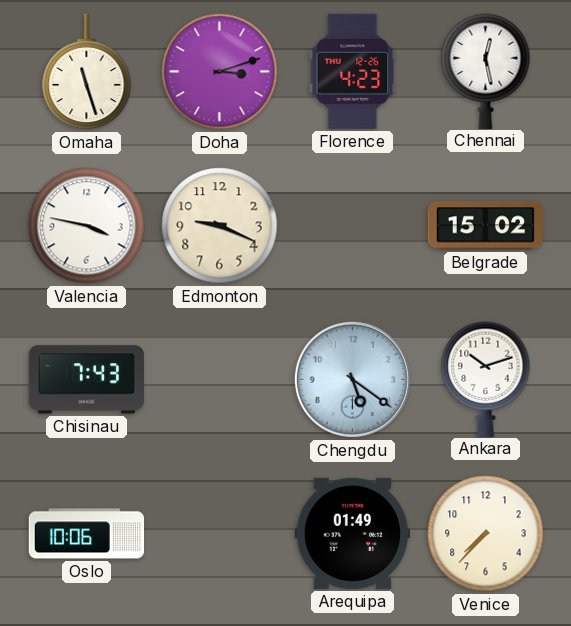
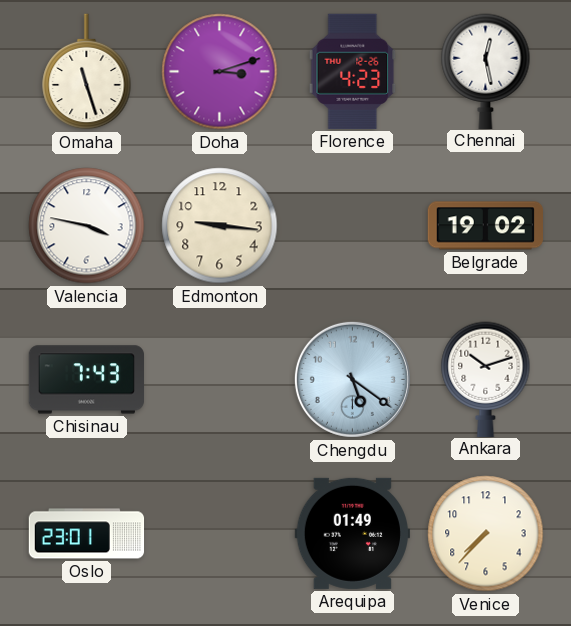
Edmonton: 9:19 -> 9:16 (220, 226)
Belgrade: 15:02 -> 19:02 (485, 226)
Oslo: 10:06 -> 23:01 (87, 534)
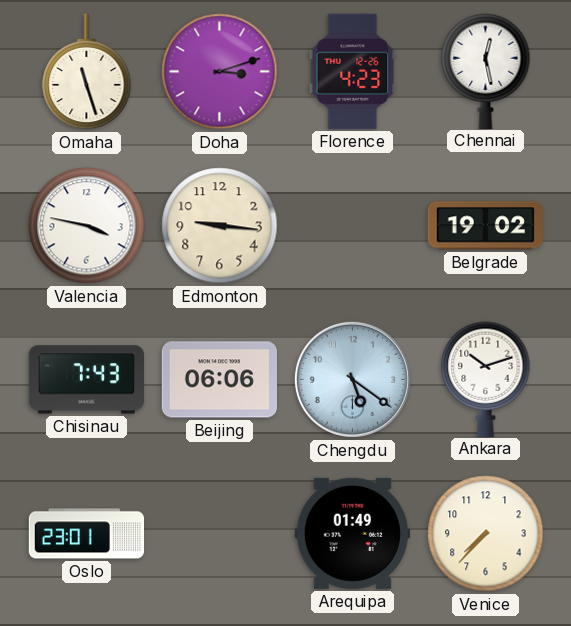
Beijing: none -> 06:06 (219, 380)
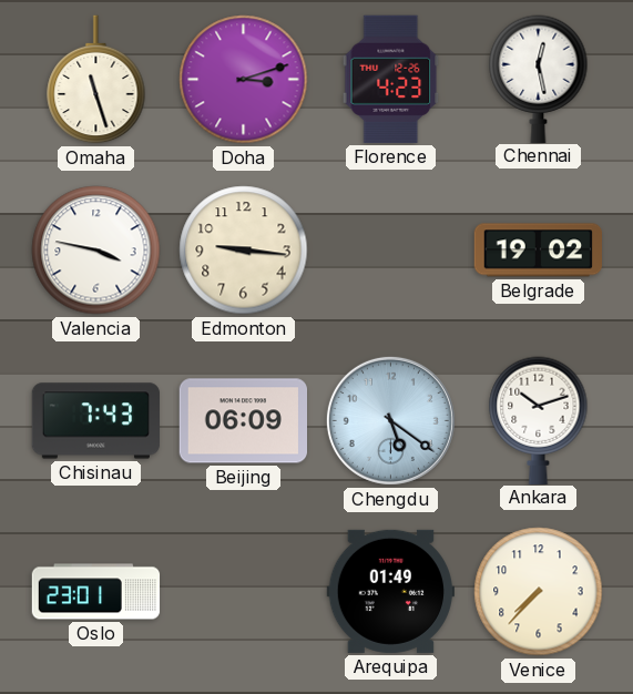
Beijing: 06:06 -> 06:09 (243, 421)
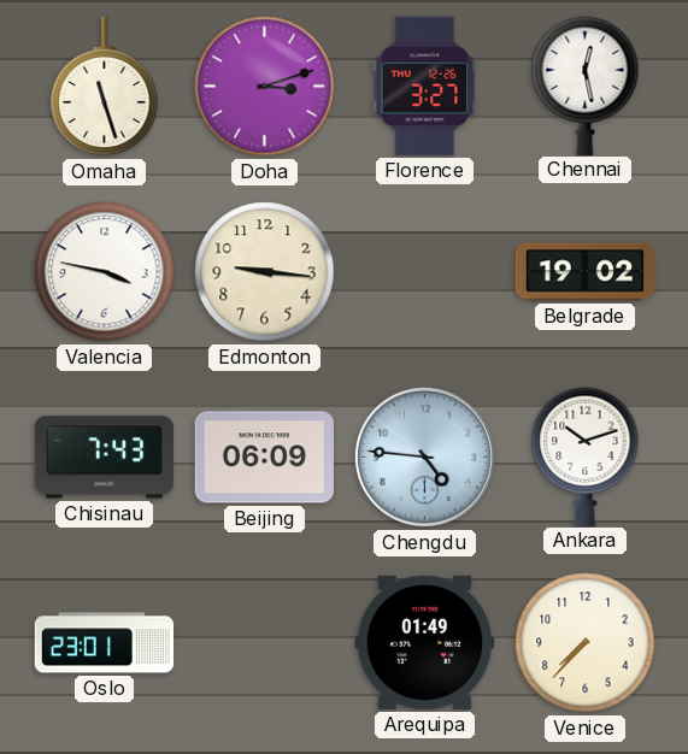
Florence: 4:23 -> 3:27 (425, 86)
Chengdu: 5:21 -> 4:46 (424, 456)
